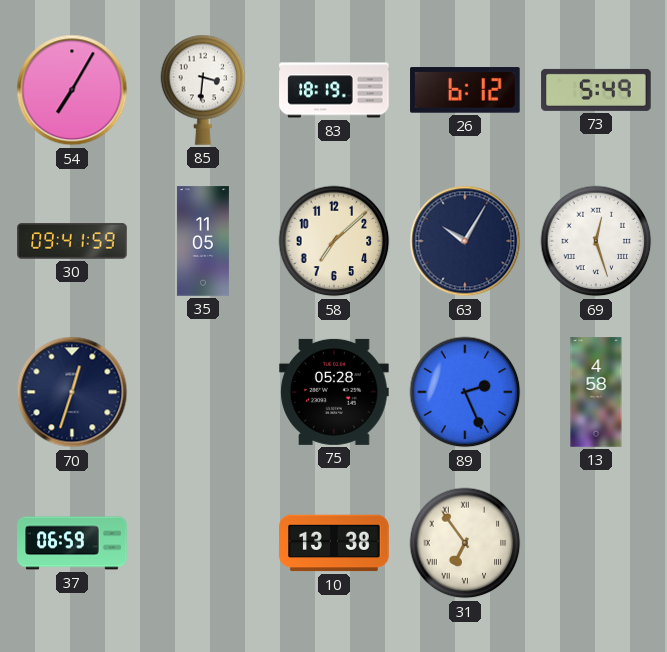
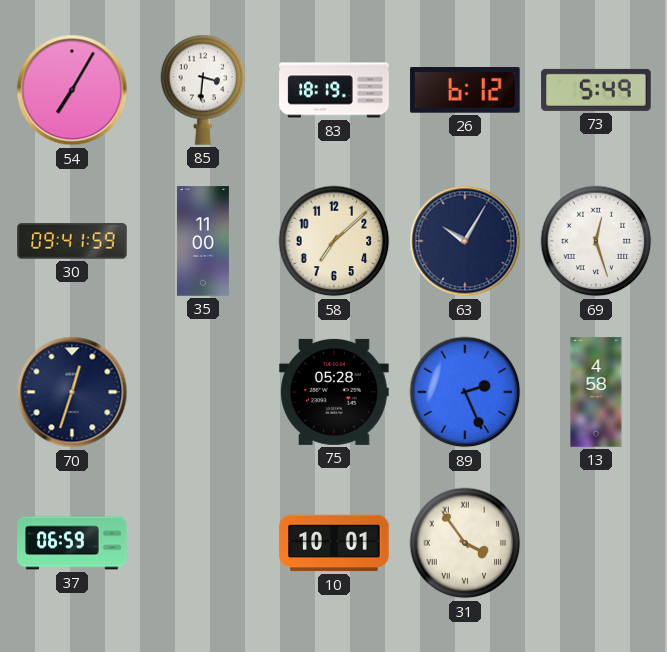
35: 11:05 -> 11:00 (203, 241)
10: 13:38 -> 10:01 (334, 543)
31: 6:54 -> 3:54 (465, 543)
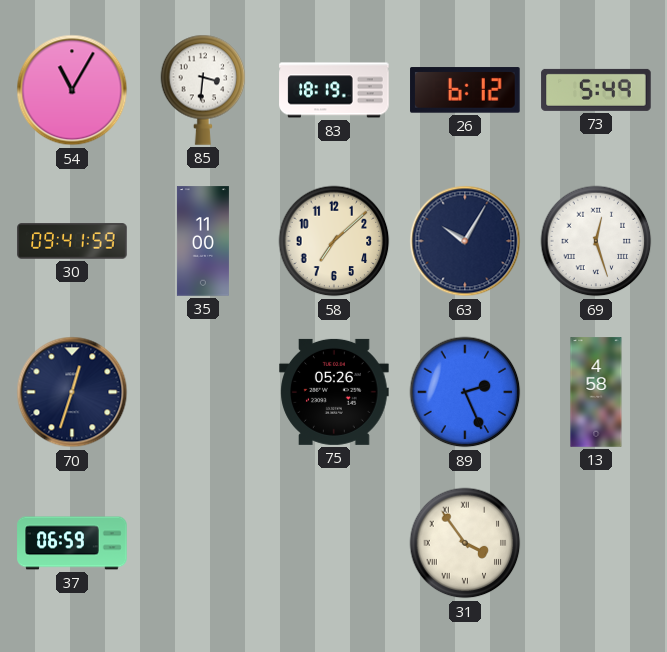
54: 7:05 -> 11:05 (72, 90)
75: 05:28 -> 05:26 (334, 392)
10: 10:01 -> none (334, 543)
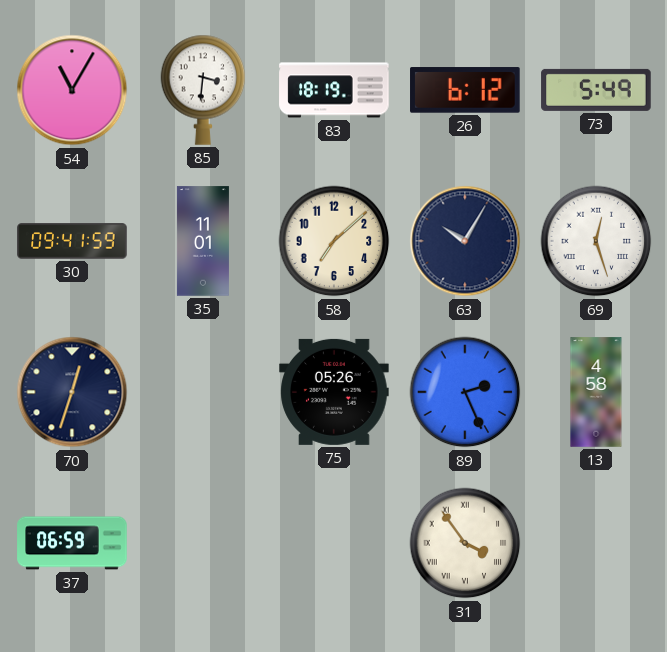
35: 11:00 -> 11:01 (203, 241)
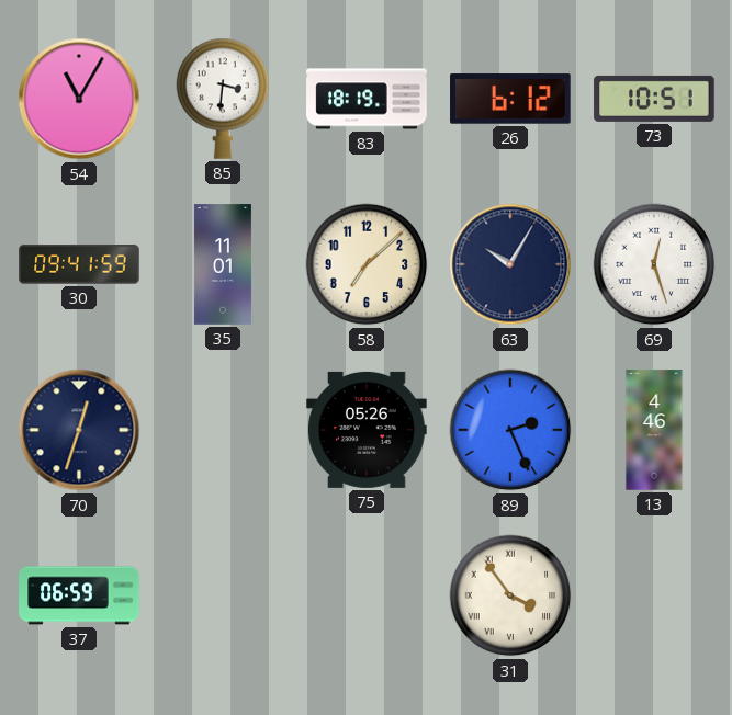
73: 5:49 -> 10:51 (654, 99)
13: 4:58 -> 4:46 (654, 430)
